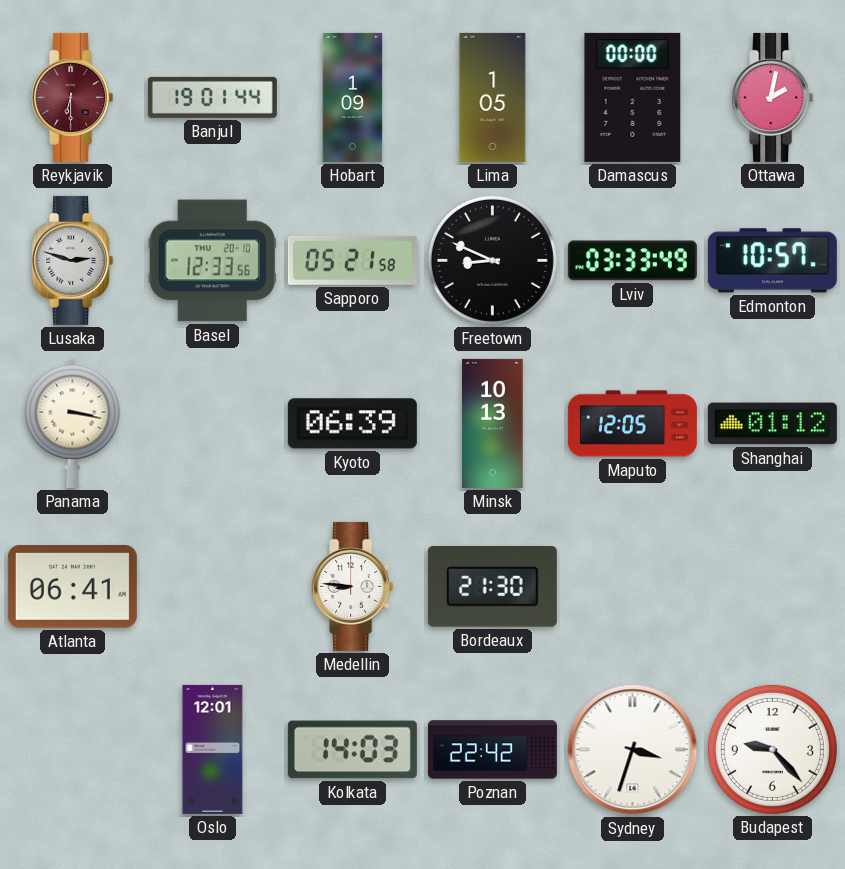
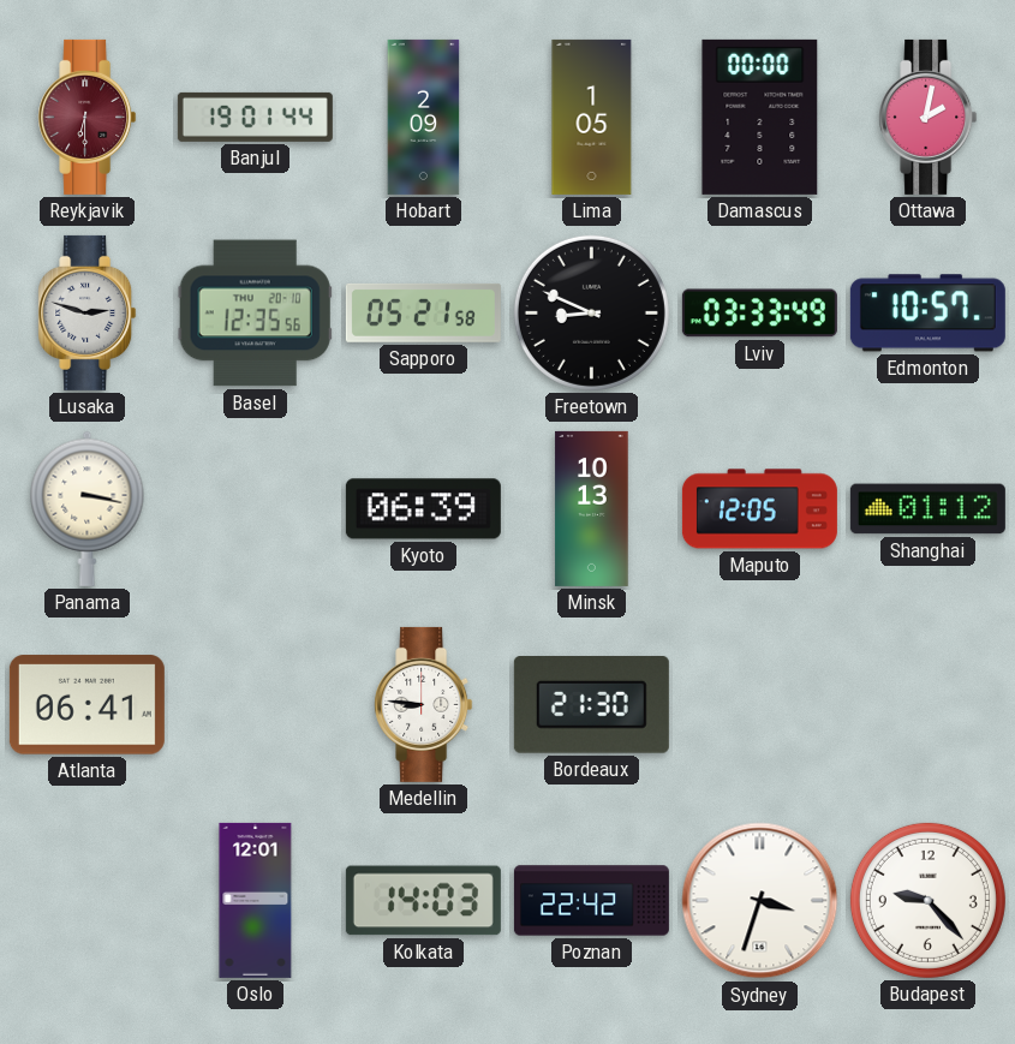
Hobart: 1:09 -> 2:09 (424, 117)
Basel: 12:33 -> 12:35 (255, 314)
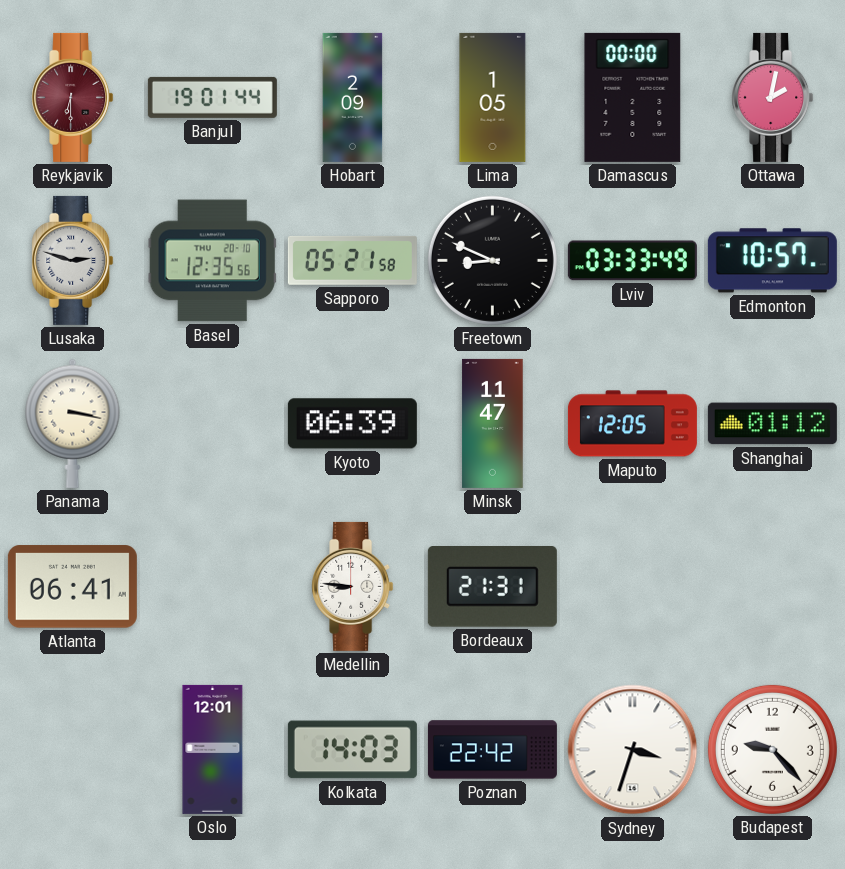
Minsk: 10:13 -> 11:47 (493, 423)
Bordeaux: 21:30 -> 21:31 (492, 587)
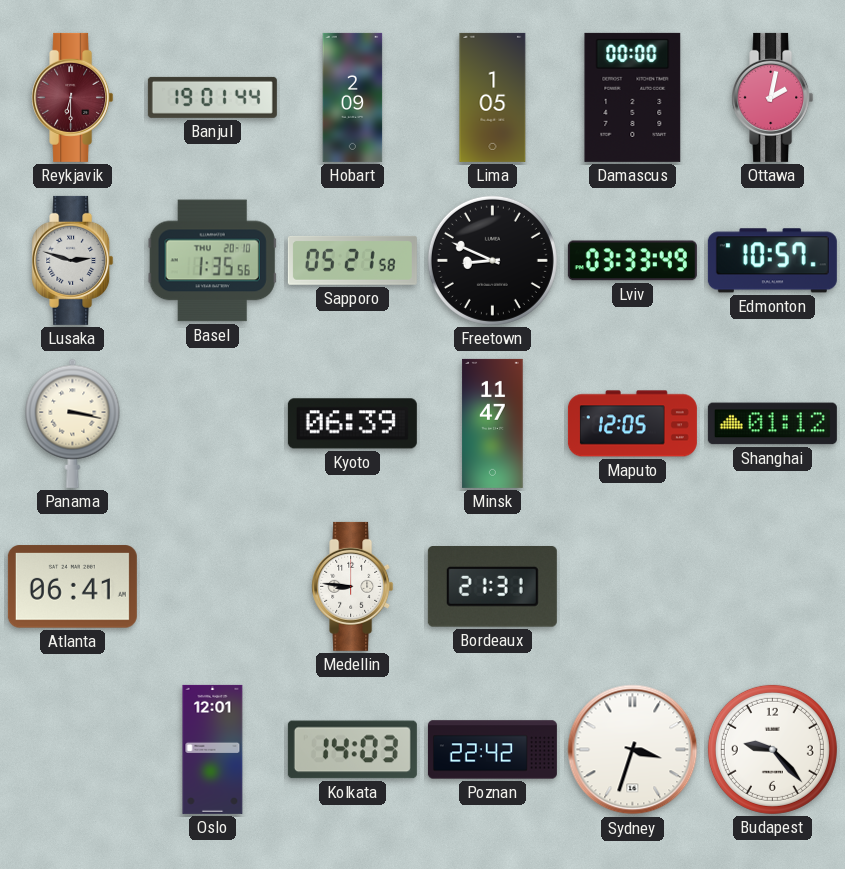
Basel: 12:35 -> 1:35 (212, 261)
